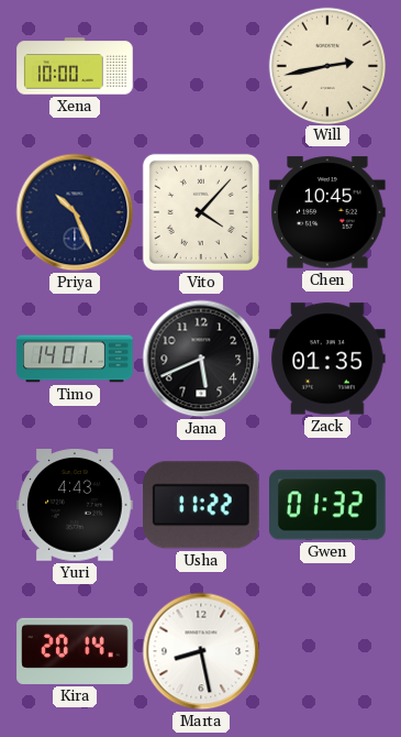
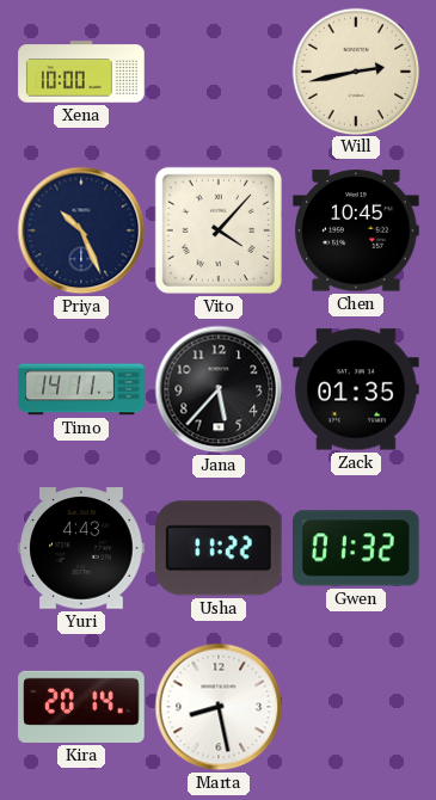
Timo: 14:01 -> 14:11 (81, 389)
Jana: 5:41 -> 5:37 (219, 389)
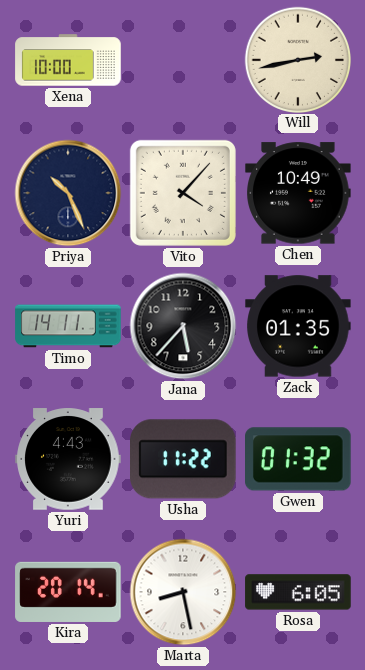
Chen: 10:45 -> 10:49 (298, 193)
Rosa: none -> 6:05 (298, 592)
